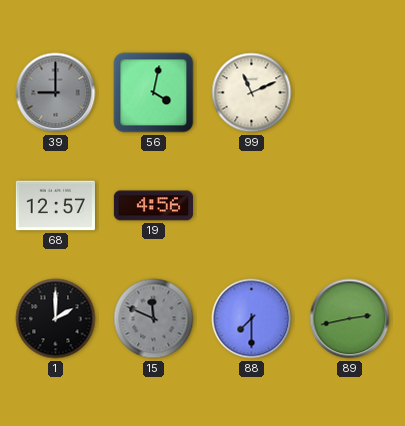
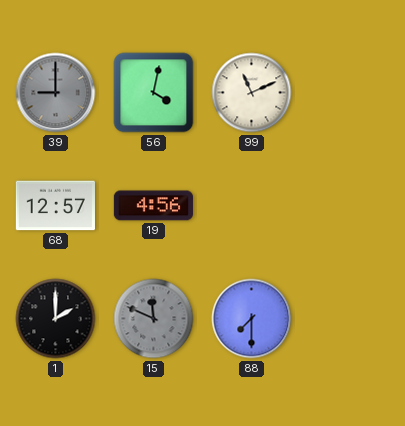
89: 2:43 -> none (350, 319)
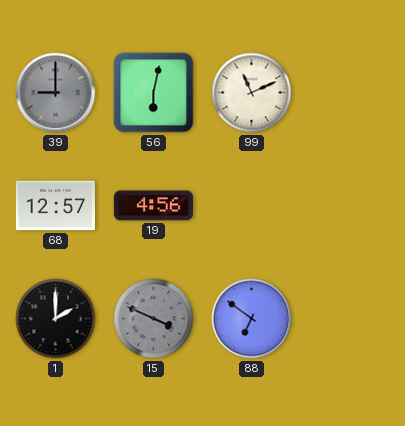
56: 4:02 -> 6:02 (154, 93)
15: 11:49 -> 3:49 (154, 319)
88: 7:30 -> 6:51 (252, 319)
